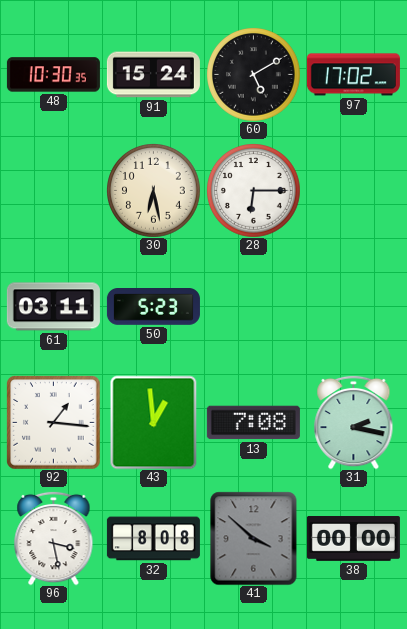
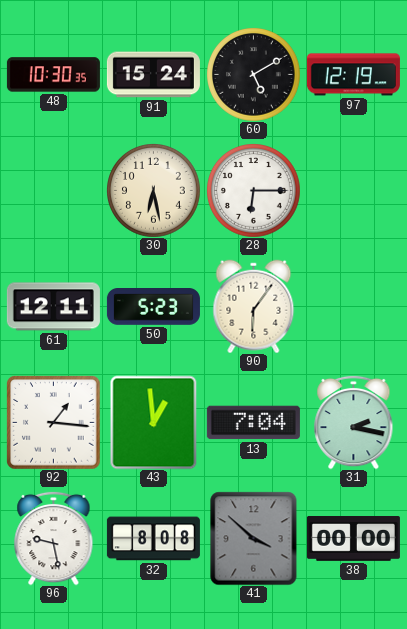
97: 17:02 -> 12:19 (353, 75)
61: 03:11 -> 12:11 (53, 307)
90: none -> 6:06 (254, 306)
13: 7:08 -> 7:04 (253, 423)
96: 3:28 -> 9:28 (54, 538)
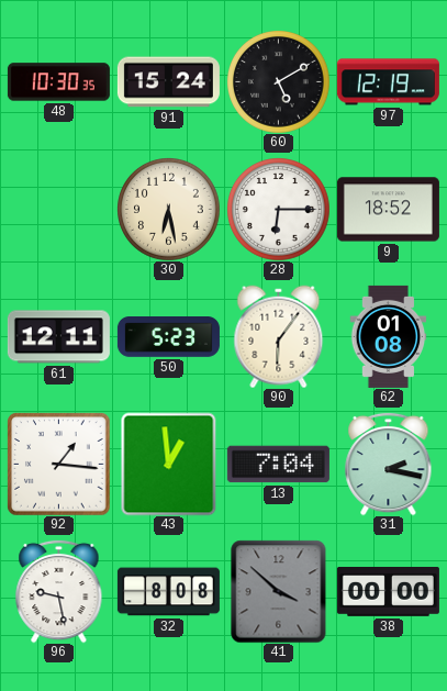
9: none -> 18:52 (388, 210)
62: none -> 01:08 (389, 336)
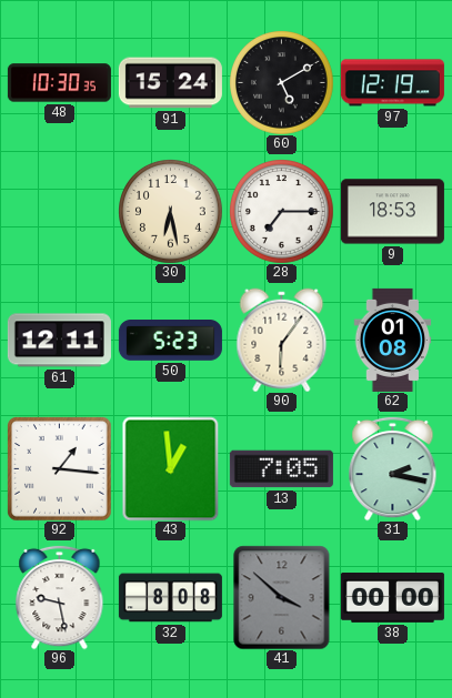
28: 6:15 -> 7:15 (282, 212)
9: 18:52 -> 18:53 (392, 212)
13: 7:04 -> 7:05 (281, 469)
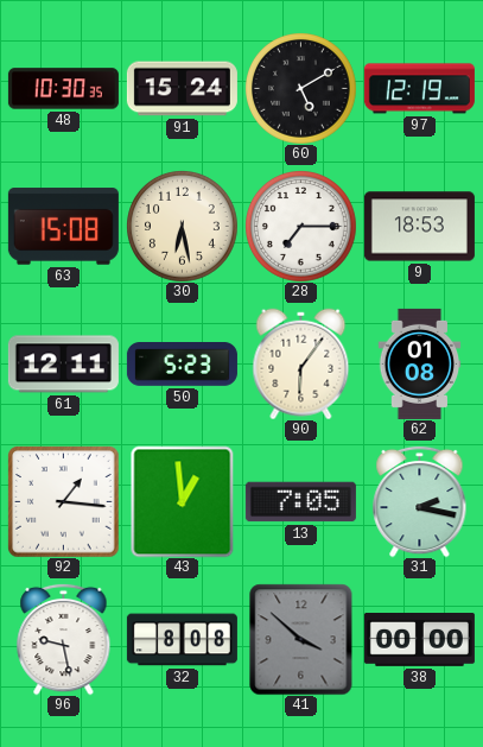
63: none -> 15:08 (63, 227)
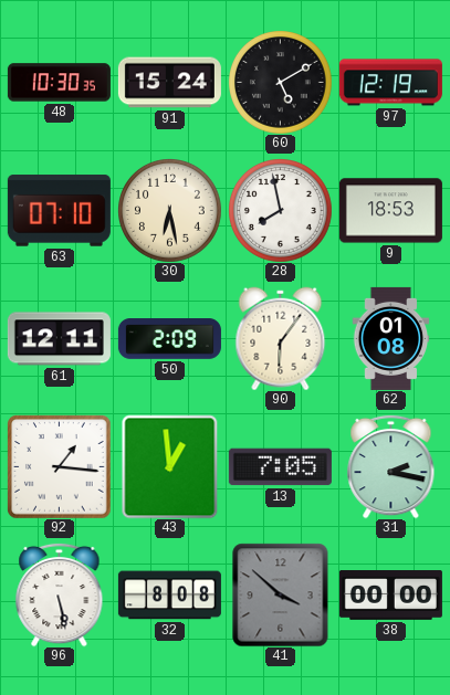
63: 15:08 -> 07:10 (59, 211)
28: 7:15 -> 7:58 (281, 211)
50: 5:23 -> 2:09 (169, 339)
96: 9:28 -> 5:28 (60, 594)
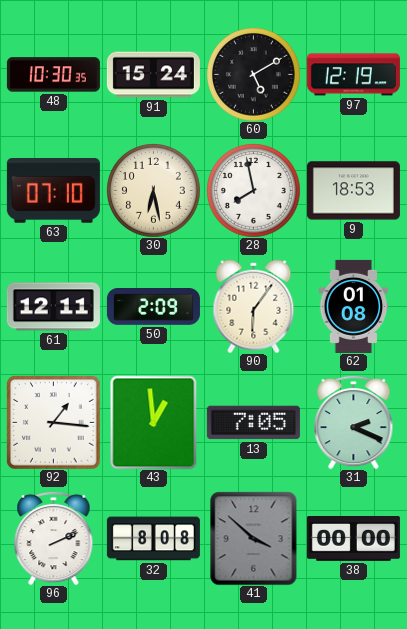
31: 2:17 -> 2:19 (354, 422)
96: 5:28 -> 2:11 (54, 538)
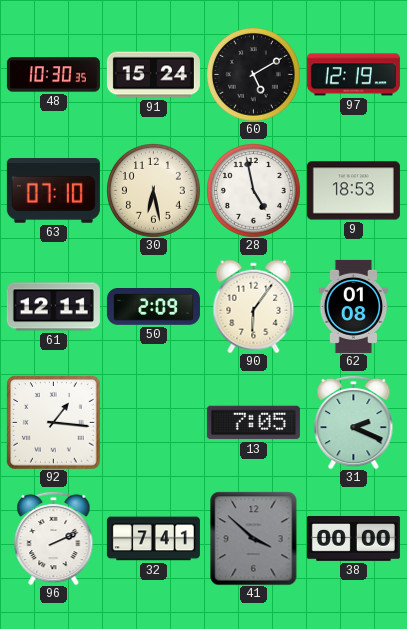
28: 7:58 -> 4:58 (254, 191)
43: 12:59 -> none (154, 422)
32: 8:08 -> 7:41 (153, 539)
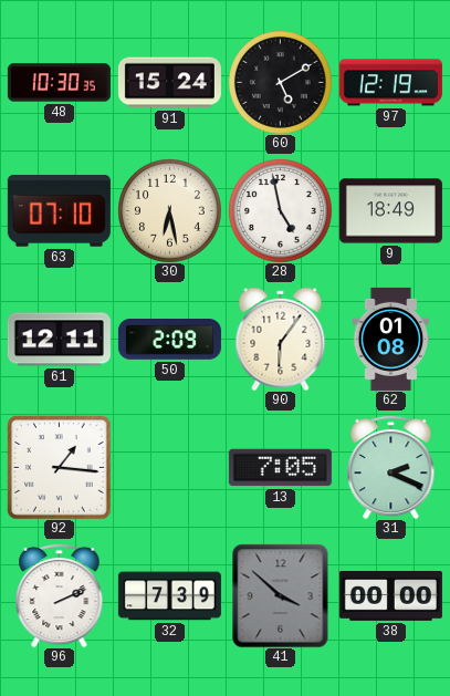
9: 18:53 -> 18:49 (390, 211)
32: 7:41 -> 7:39 (169, 596)
